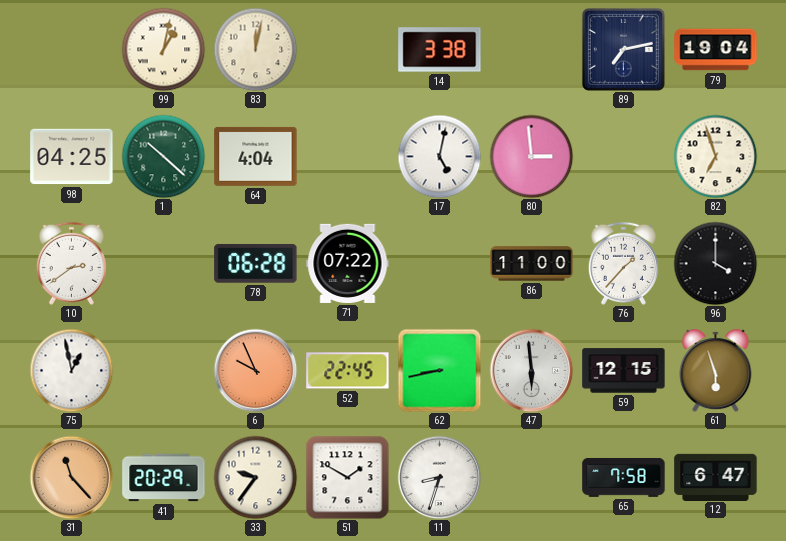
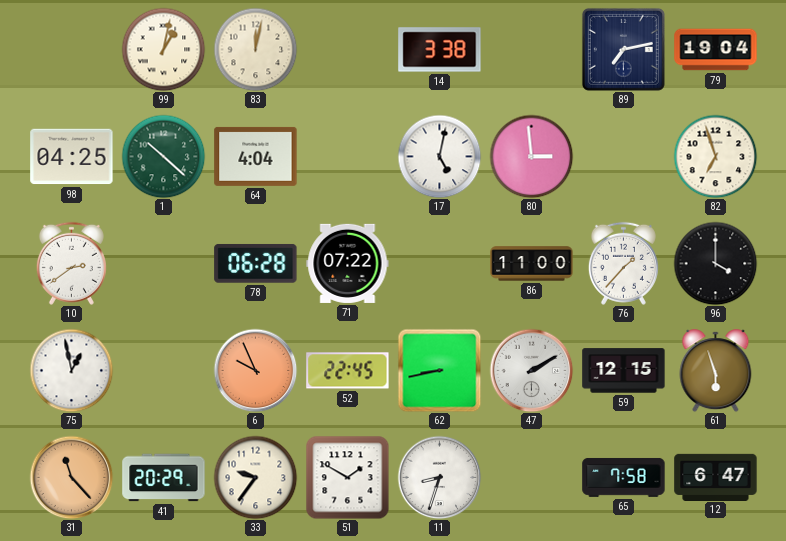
47: 5:59 -> 2:10 (531, 370)
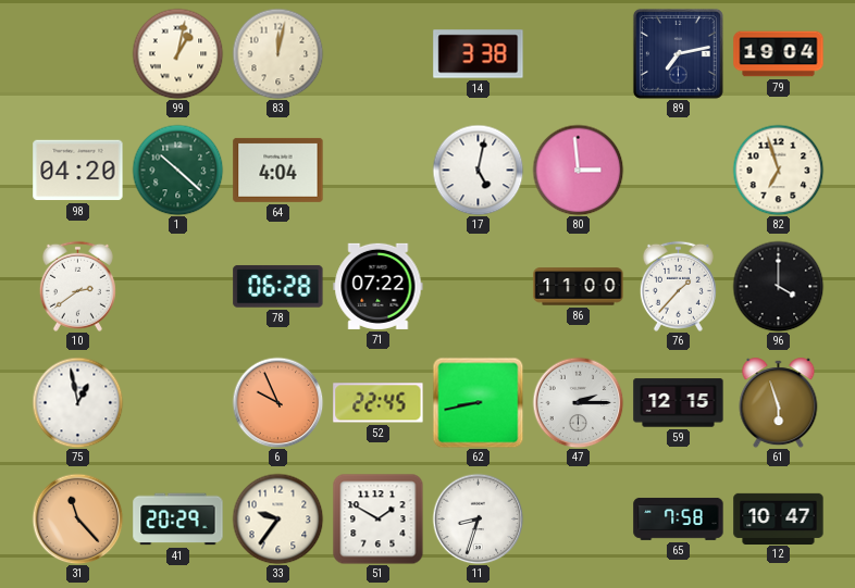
98: 04:25 -> 04:20 (78, 171)
47: 2:10 -> 2:15 (578, 402)
12: 6:47 -> 10:47 (779, 518)
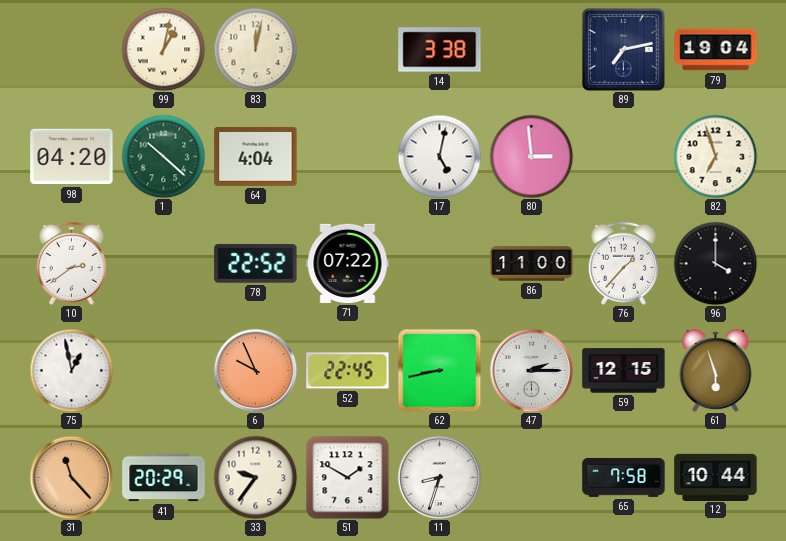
78: 06:28 -> 22:52 (256, 263)
12: 10:47 -> 10:44 (716, 477)
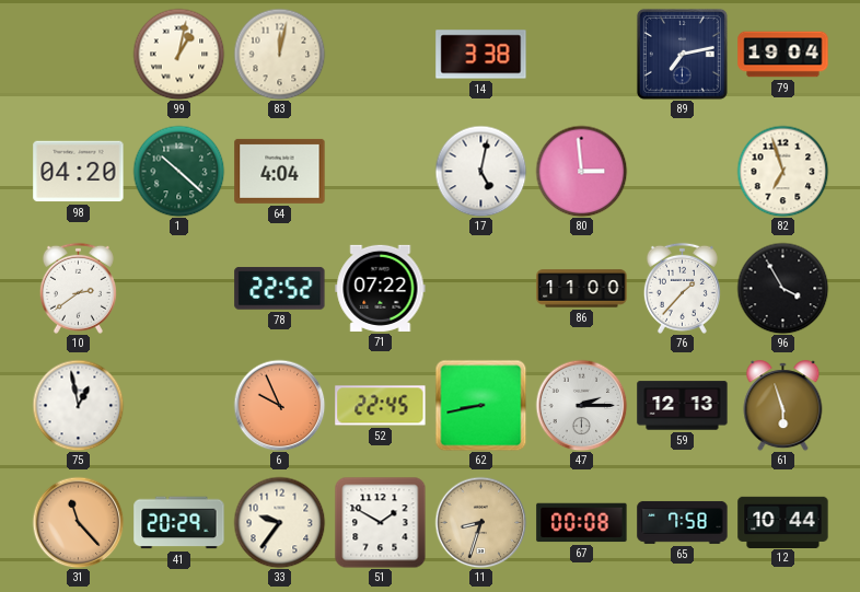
96: 4:00 -> 3:55 (782, 288)
59: 12:15 -> 12:13 (683, 406)
11 dial: white -> champagne (480, 522)
67: none -> 00:08 (582, 523)
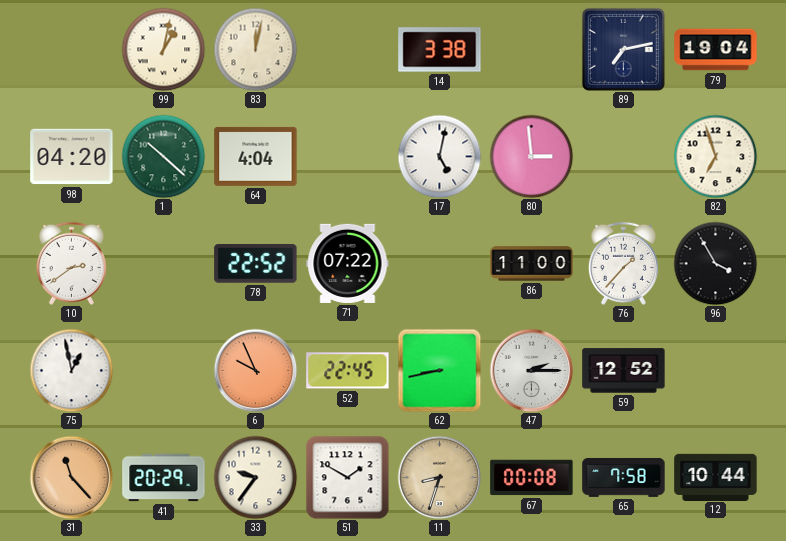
59: 12:13 -> 12:52 (624, 371)
61: 5:57 -> none (783, 406)
